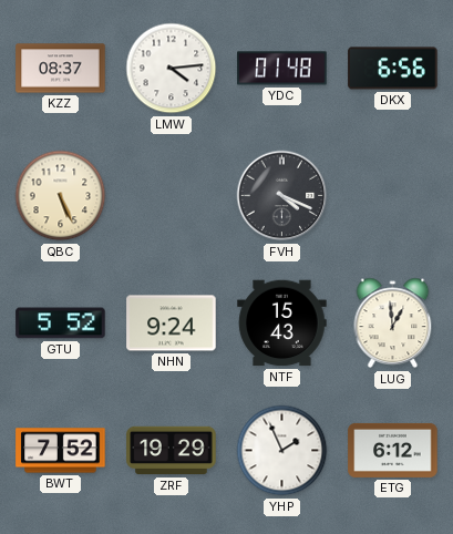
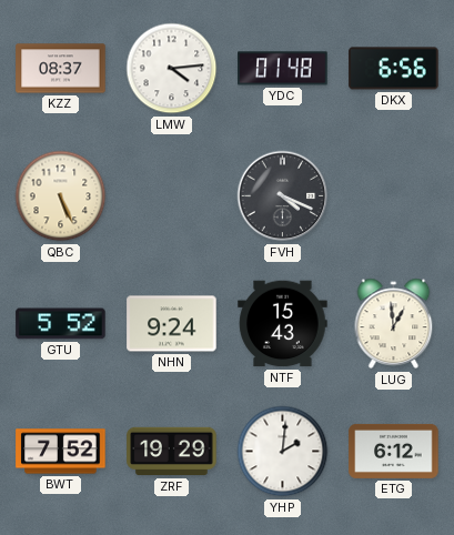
YHP: 1:56 -> 2:01 (283, 452)
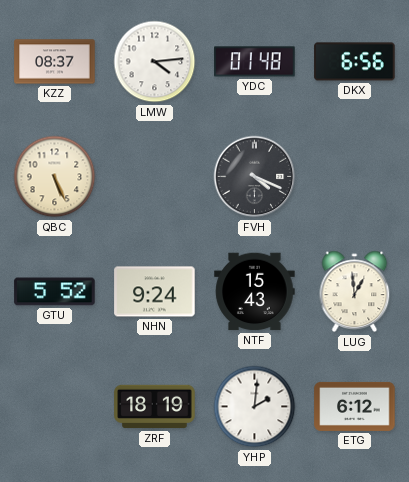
BWT: 7:52 -> none (61, 452)
ZRF: 19:29 -> 18:19 (155, 407)
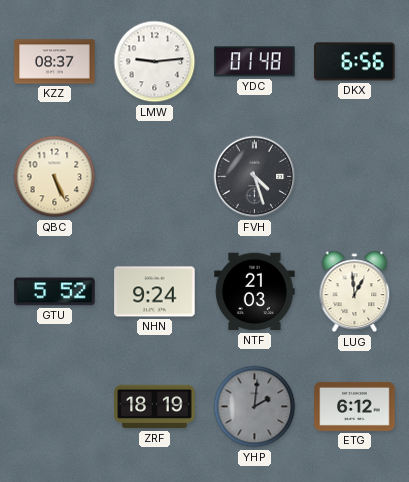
LMW: 4:14 -> 9:14 (155, 62)
FVH: 4:19 -> 4:27 (255, 177)
NTF: 15:43 -> 21:03 (255, 292)
YHP dial: white -> grey (255, 407)
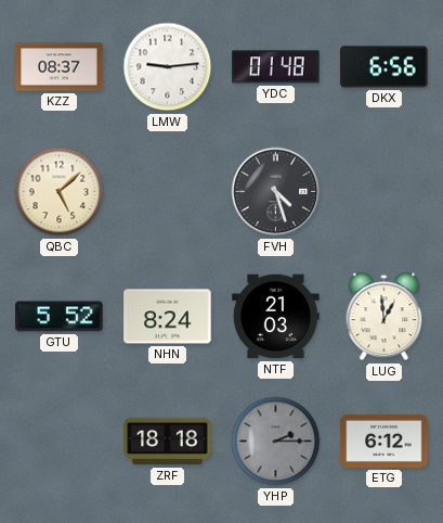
QBC: 5:26 -> 5:08 (60, 192)
NHN: 9:24 -> 8:24 (168, 317)
ZRF: 18:19 -> 18:18 (168, 442)
YHP: 2:01 -> 2:15 (276, 442)
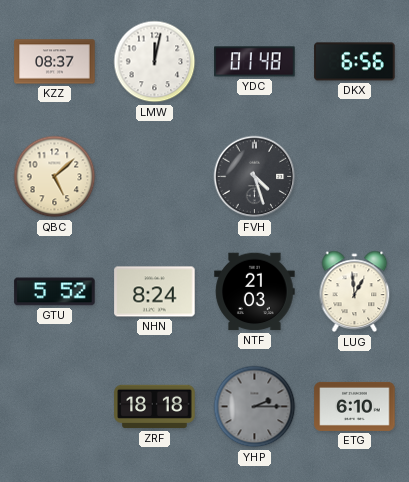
LMW: 9:14 -> 12:02 (155, 62)
ETG: 6:12 -> 6:10 (355, 406)
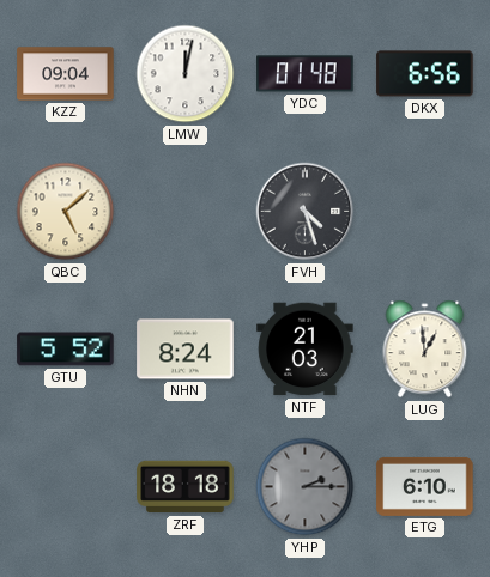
KZZ: 08:37 -> 09:04 (66, 74)
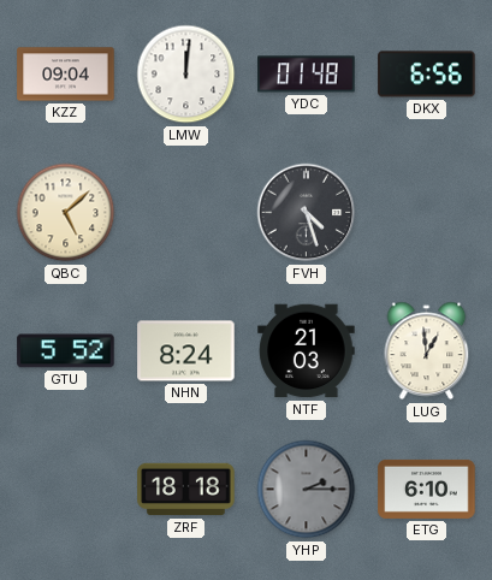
LMW: 12:02 -> 12:01 (186, 75)
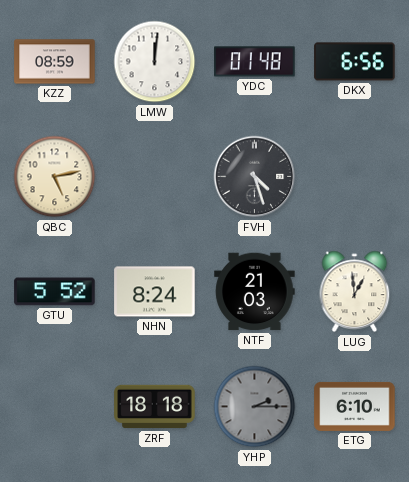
KZZ: 09:04 -> 08:59 (55, 62)
QBC: 5:08 -> 5:13 (55, 177)
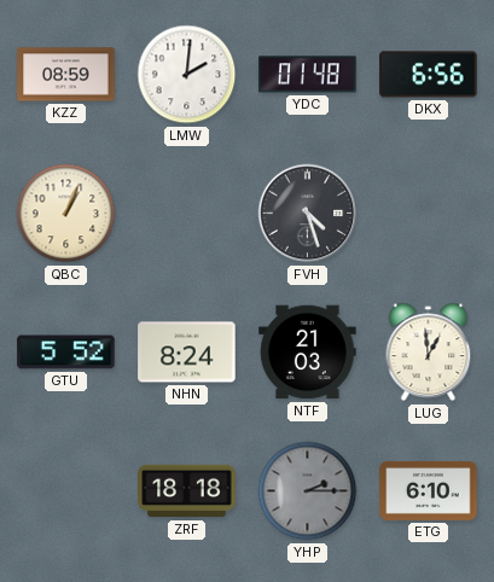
LMW: 12:01 -> 2:01 (187, 75)
QBC: 5:13 -> 1:04 (66, 214)
